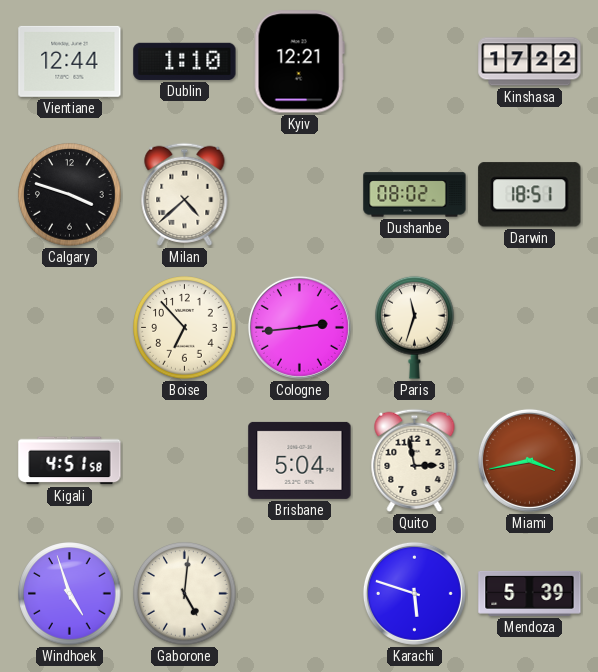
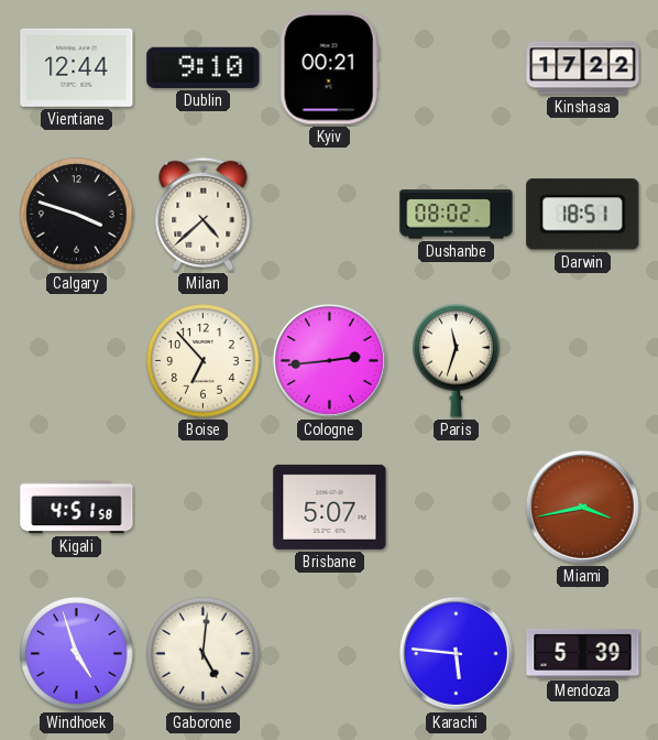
Dublin: 1:10 -> 9:10 (204, 67)
Kyiv: 12:21 -> 00:21 (329, 68)
Brisbane: 5:04 -> 5:07 (330, 507)
Quito: 2:58 -> none (415, 460)
Karachi: 5:48 -> 5:46 (456, 653)
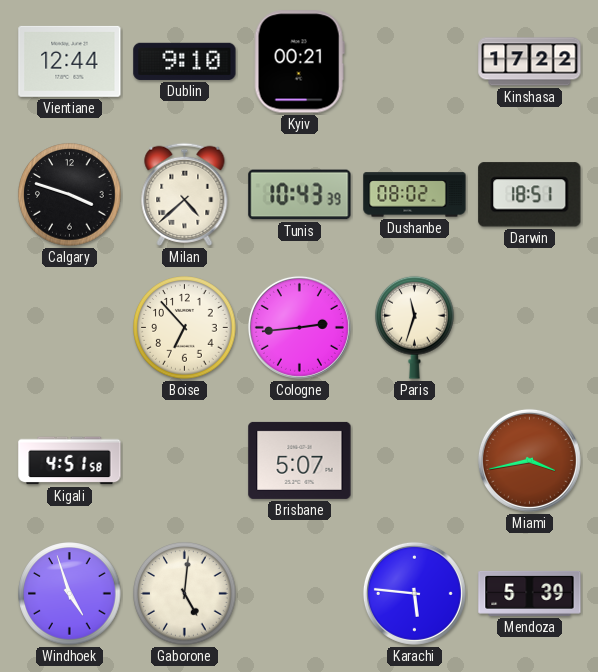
Tunis: none -> 10:43 (300, 195)
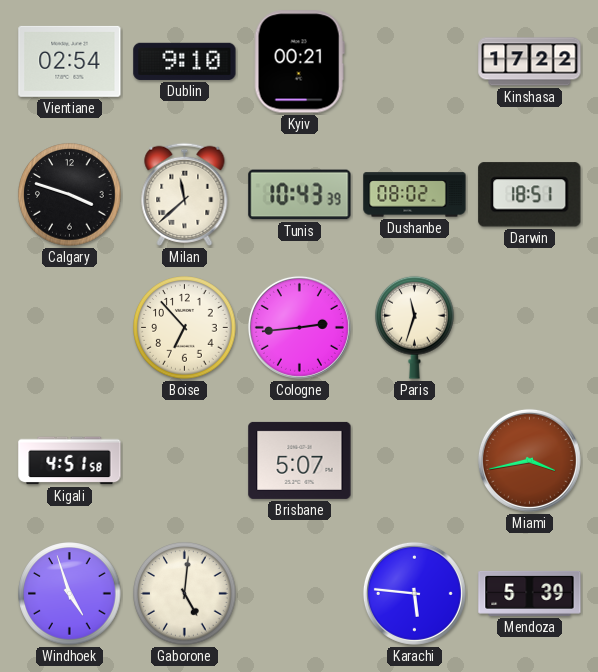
Vientiane: 12:44 -> 02:54 (70, 61)
Milan: 4:38 -> 11:38 (185, 194)
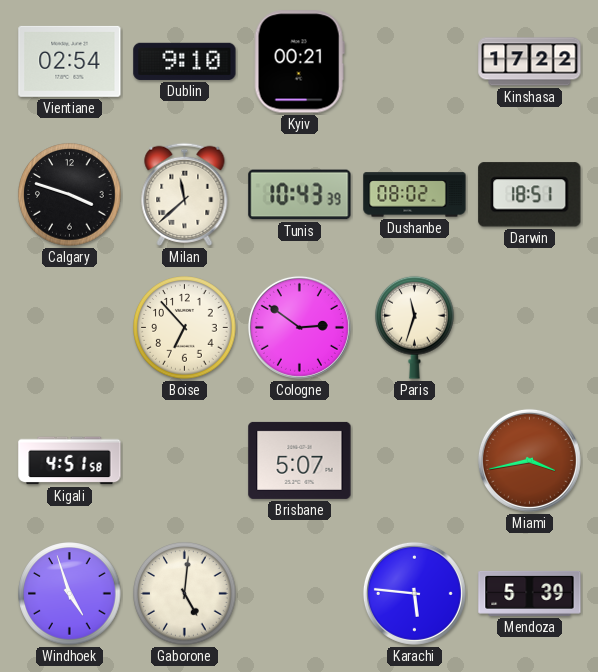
Cologne: 2:44 -> 2:51 (299, 327)
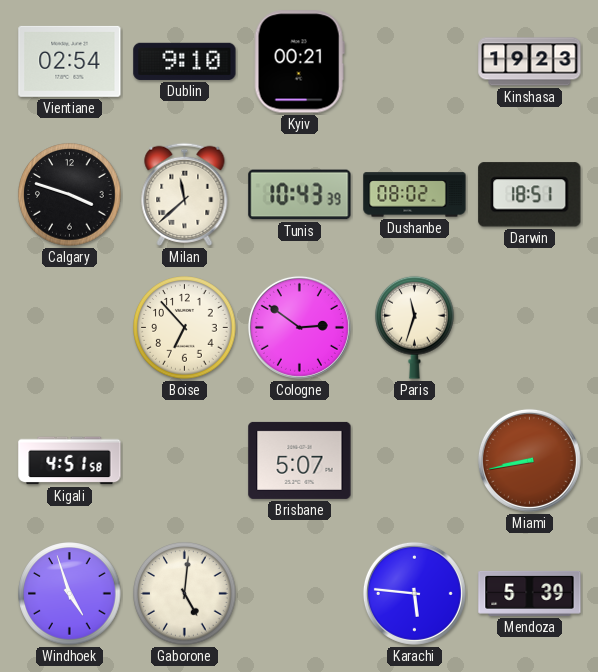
Kinshasa: 17:22 -> 19:23 (530, 62)
Miami: 3:43 -> 8:43 (529, 460)
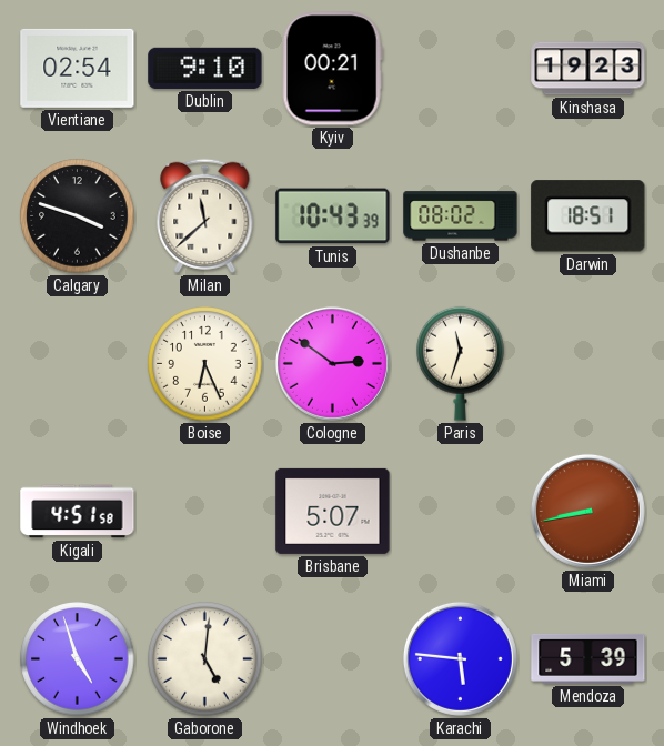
Boise: 6:53 -> 6:26 (205, 364)
